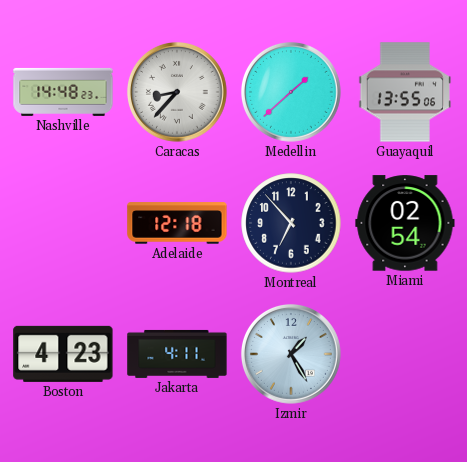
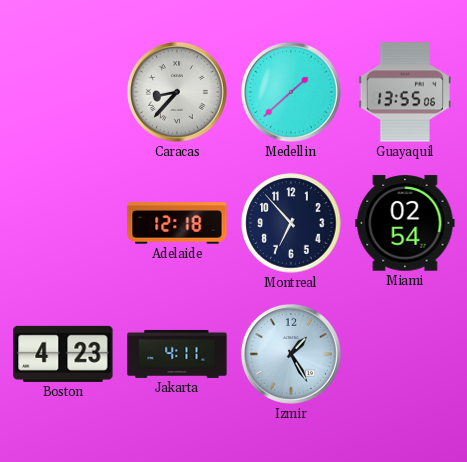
Nashville: 14:48 -> none (63, 92)
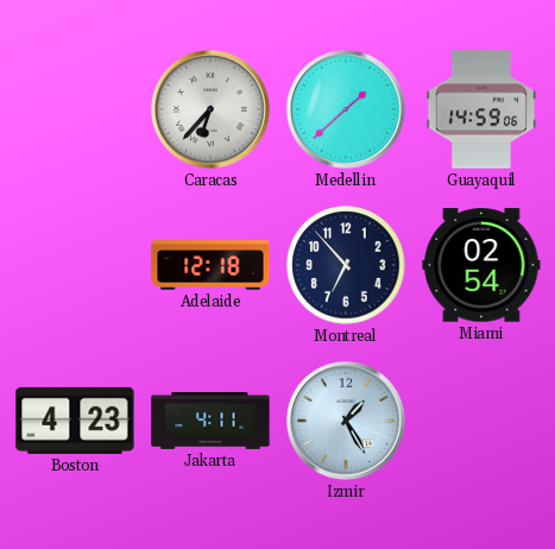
Caracas: 8:37 -> 6:37 (210, 109)
Guayaquil: 13:55 -> 14:59 (481, 109)
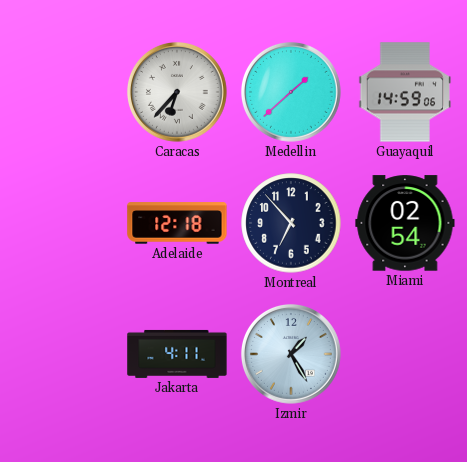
Boston: 4:23 -> none (75, 421)
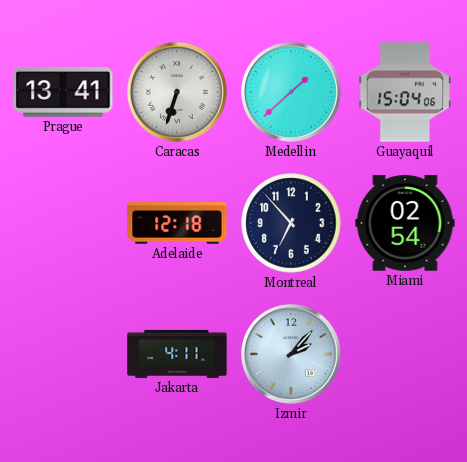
Prague: none -> 13:41 (63, 92)
Caracas: 6:37 -> 6:33 (177, 92)
Guayaquil: 14:59 -> 15:04 (405, 92)
Izmir: 1:25 -> 2:07 (291, 354)
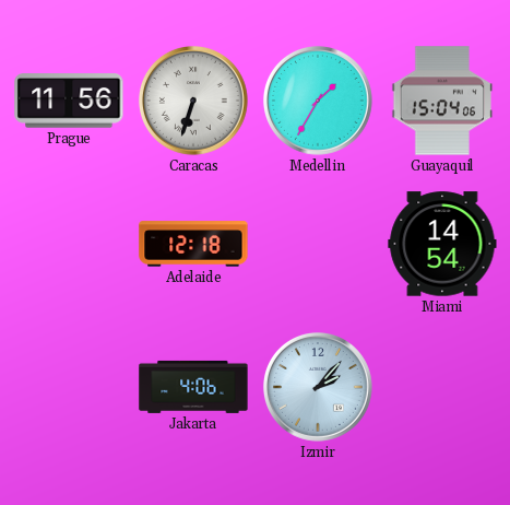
Prague: 13:41 -> 11:56 (69, 101)
Medellin: 1:38 -> 1:35 (318, 101)
Montreal: 6:53 -> none (291, 223)
Miami: 02:54 -> 14:54 (442, 244)
Jakarta: 4:11 -> 4:06 (193, 387)
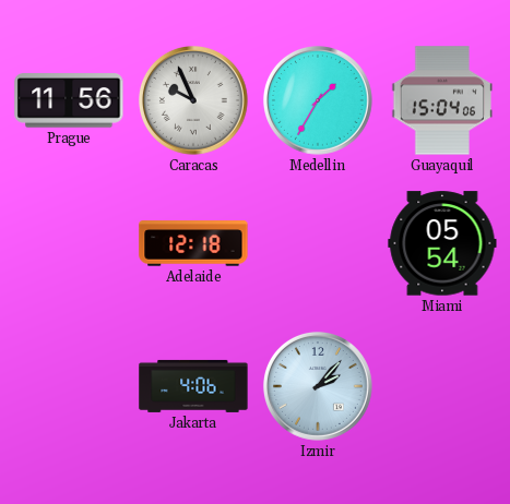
Caracas: 6:33 -> 9:56 (193, 100)
Miami: 14:54 -> 05:54 (442, 243)
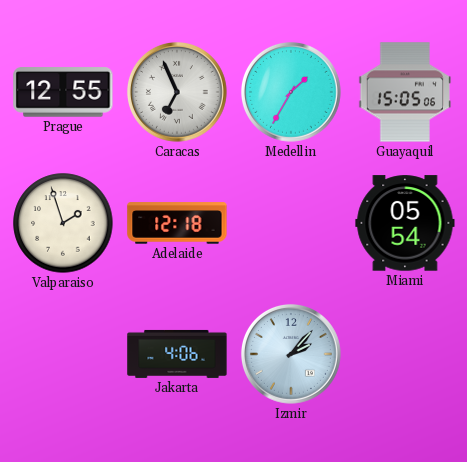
Prague: 11:56 -> 12:55 (63, 92)
Caracas: 9:56 -> 6:56 (177, 92)
Guayaquil: 15:04 -> 15:05 (405, 92)
Valparaiso: none -> 1:57 (63, 223)
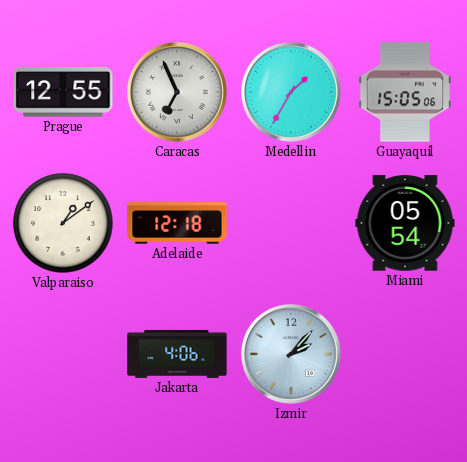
Valparaiso: 1:57 -> 1:09 (63, 223)
